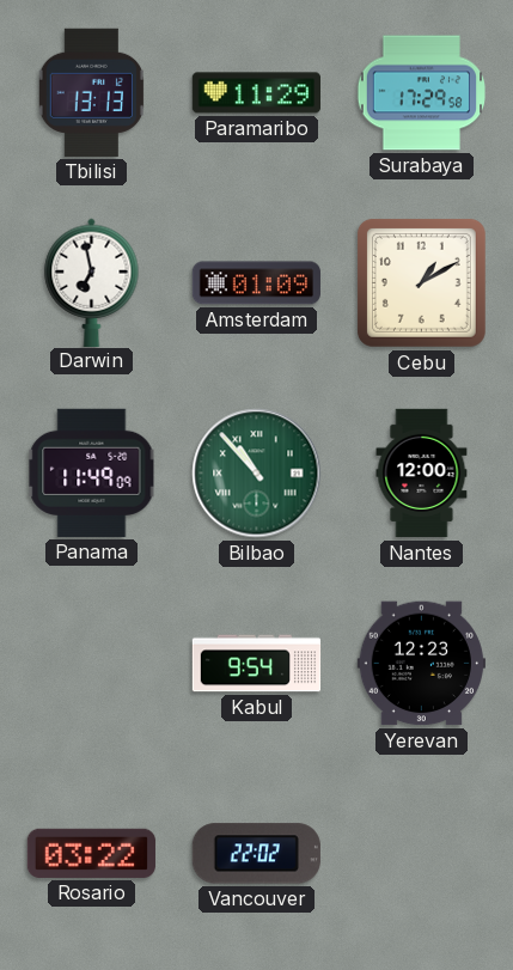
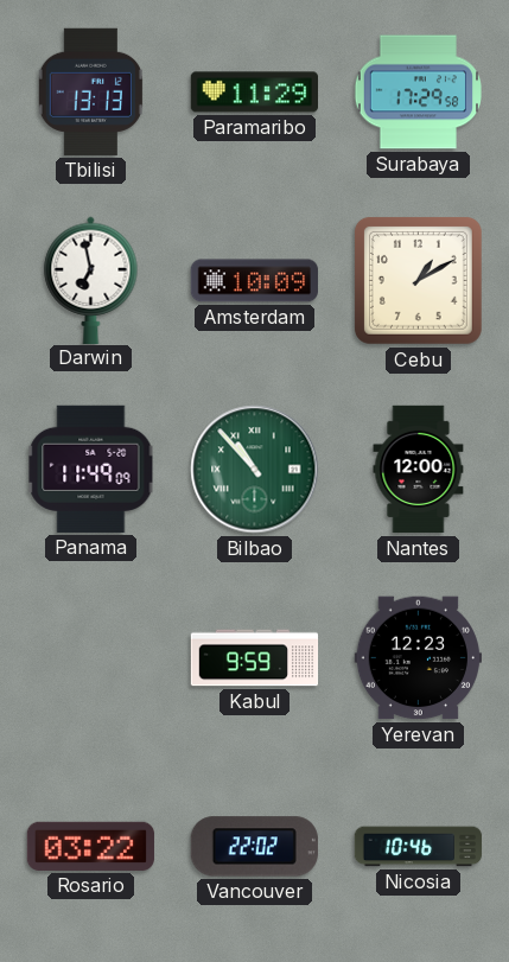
Amsterdam: 01:09 -> 10:09 (254, 281)
Kabul: 9:54 -> 9:59 (255, 658)
Nicosia: none -> 10:46 (419, 847)
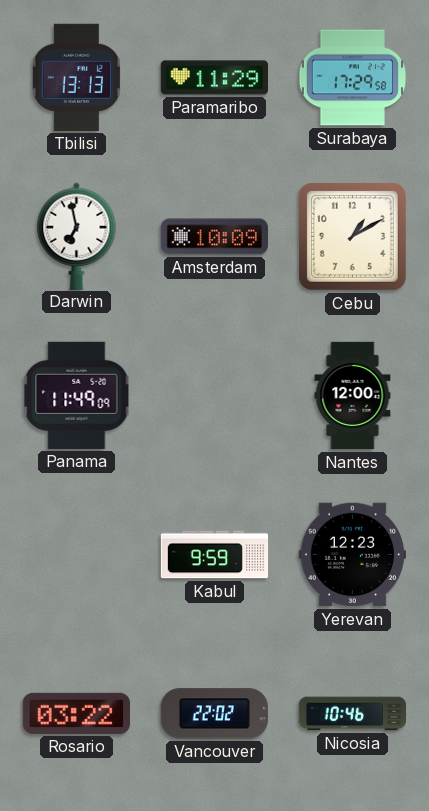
Bilbao: 10:53 -> none (255, 470)
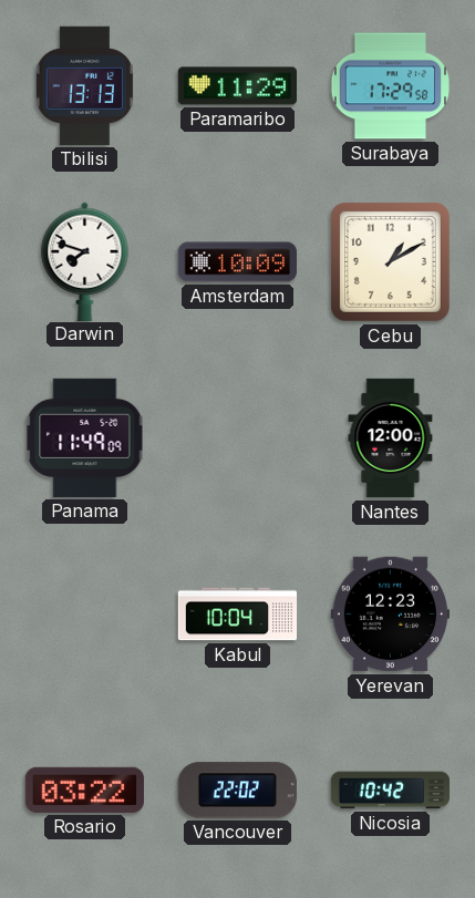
Darwin: 6:58 -> 7:48 (85, 261)
Kabul: 9:59 -> 10:04 (238, 615)
Nicosia: 10:46 -> 10:42 (391, 791)
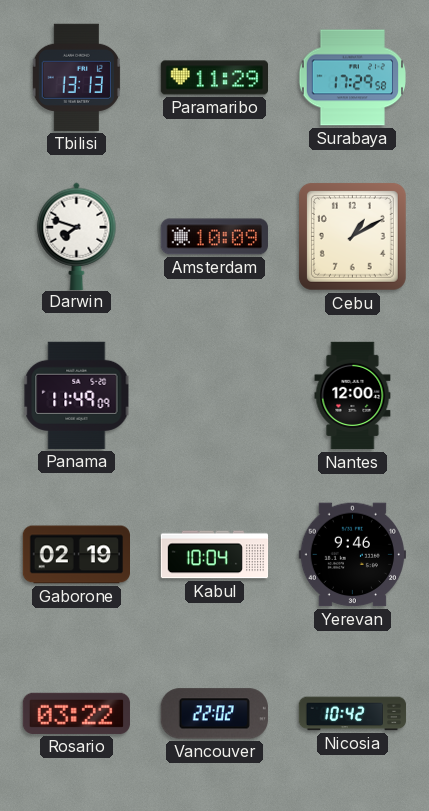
Gaborone: none -> 02:19 (76, 555)
Yerevan: 12:23 -> 9:46 (352, 555)
